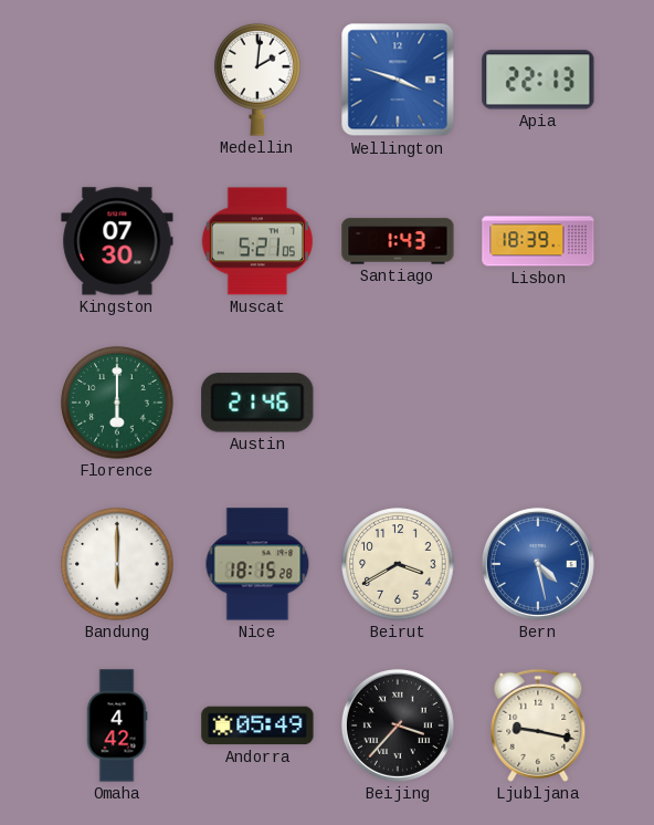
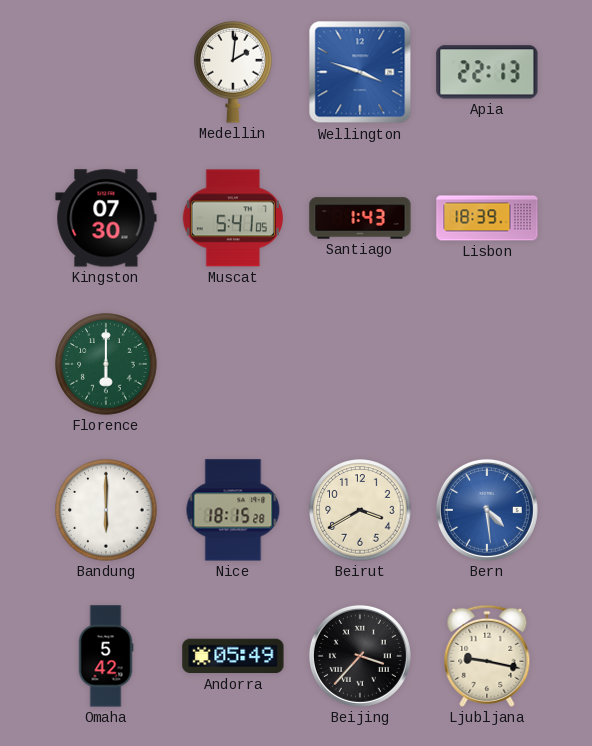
Muscat: 5:21 -> 5:41 (233, 218)
Austin: 21:46 -> none (257, 403)
Bern: 4:28 -> 4:29 (487, 510)
Omaha: 4:42 -> 5:42 (106, 656)
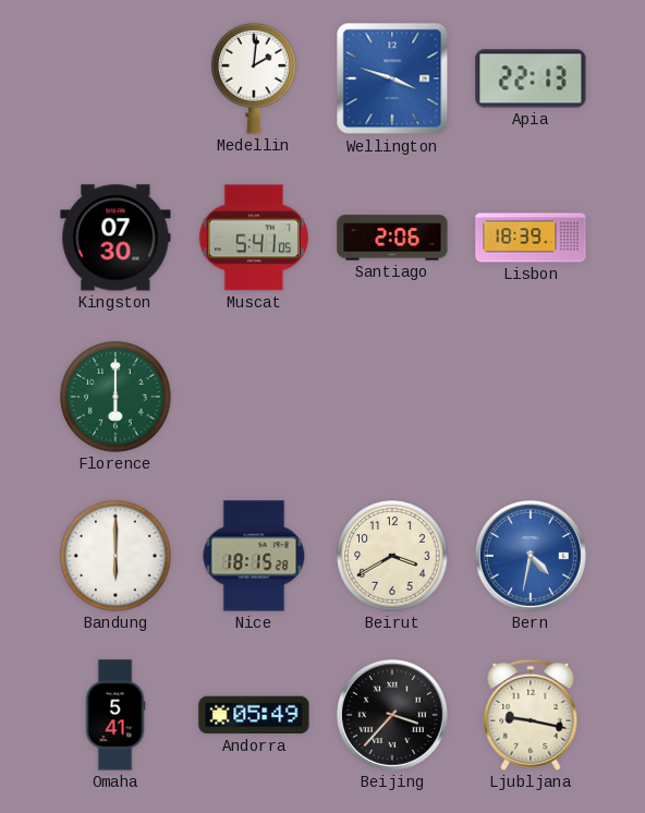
Santiago: 1:43 -> 2:06 (392, 238)
Bern: 4:29 -> 4:32 (531, 556)
Omaha: 5:42 -> 5:41 (115, 715)
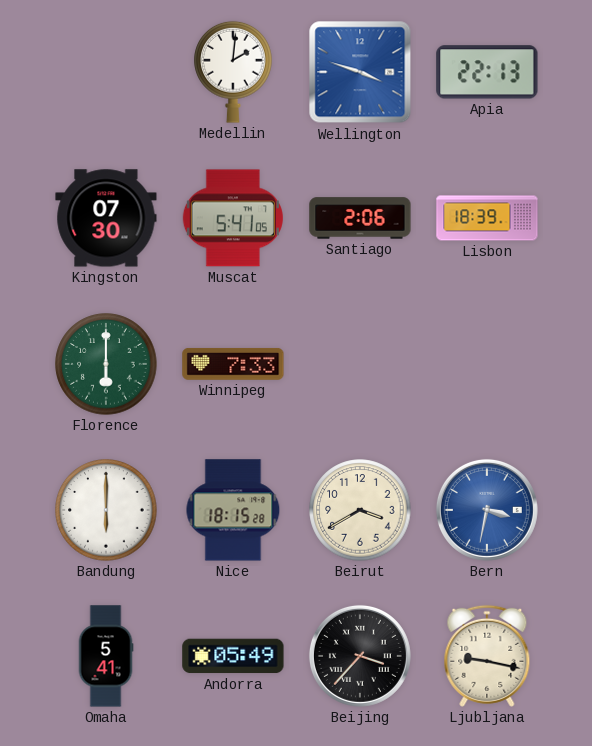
Winnipeg: none -> 7:33 (233, 364)
Bern: 4:32 -> 3:32 (487, 510)
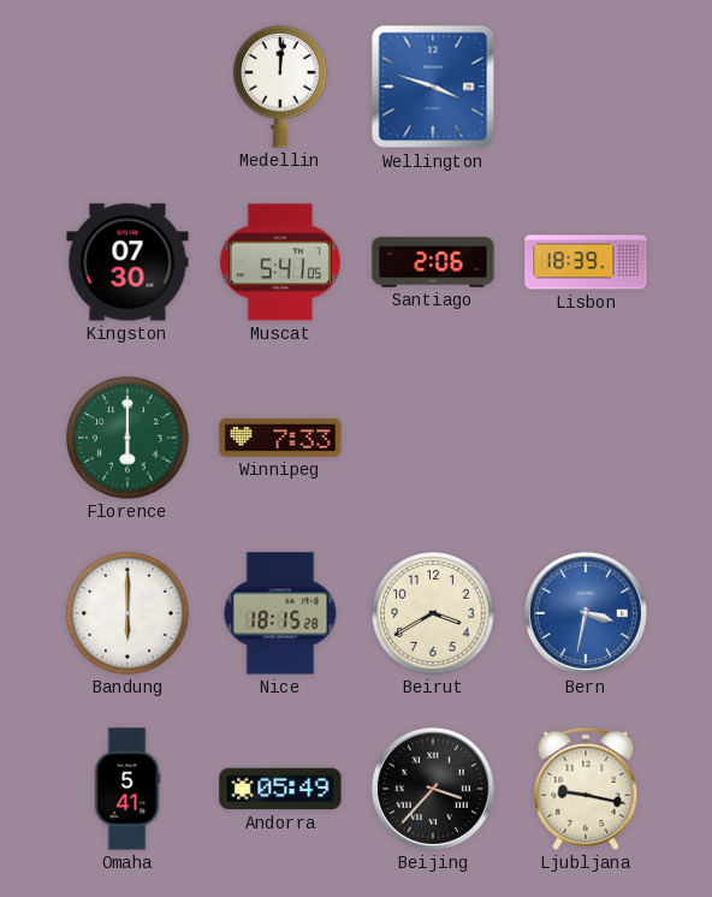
Medellin: 2:01 -> 12:01 (280, 87)
Apia: 22:13 -> none (487, 72)
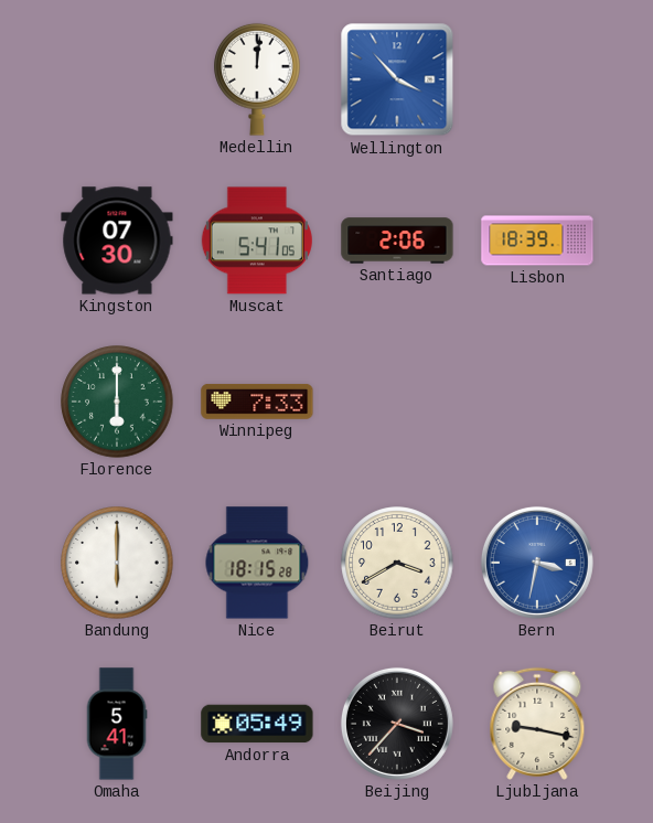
Wellington: 3:48 -> 3:53 (397, 79)
